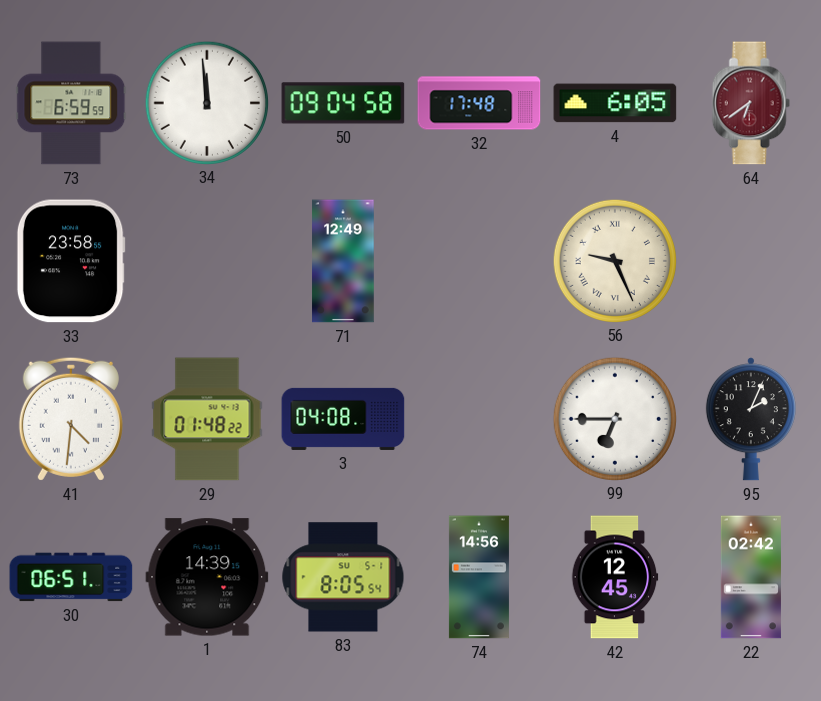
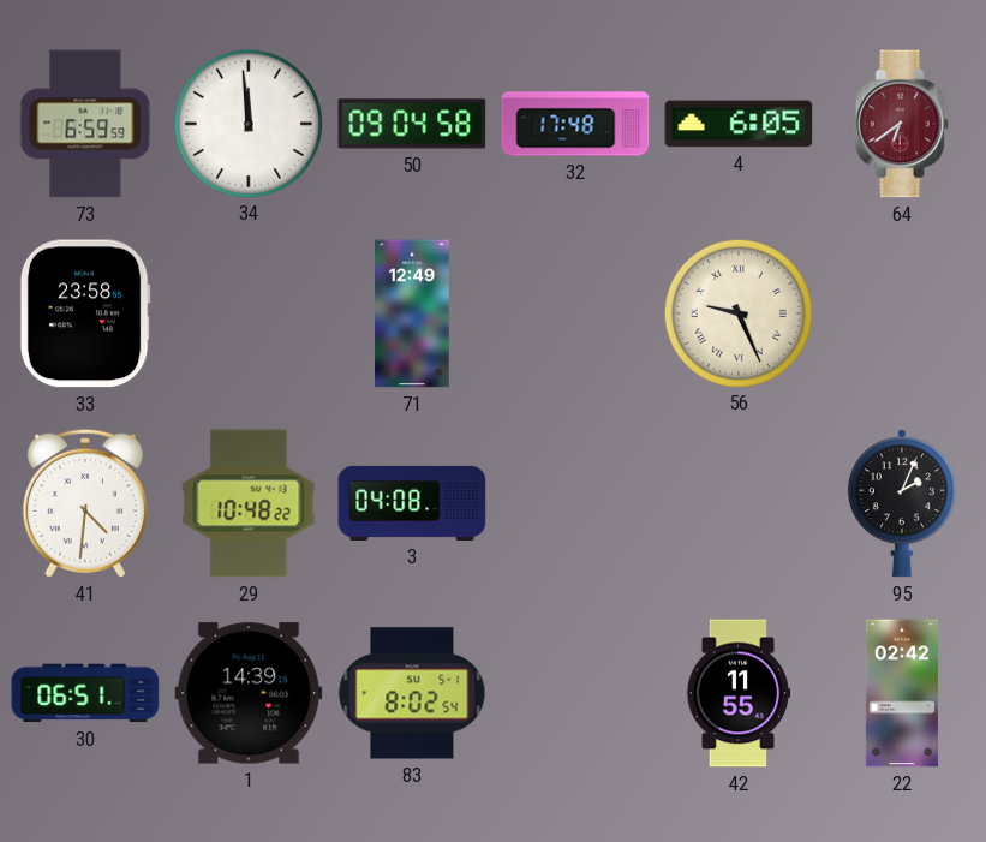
29: 01:48 -> 10:48 (249, 503)
99: 6:45 -> none (614, 418)
83: 8:05 -> 8:02 (412, 693)
74: 14:56 -> none (479, 577)
42: 12:45 -> 11:55 (739, 693)
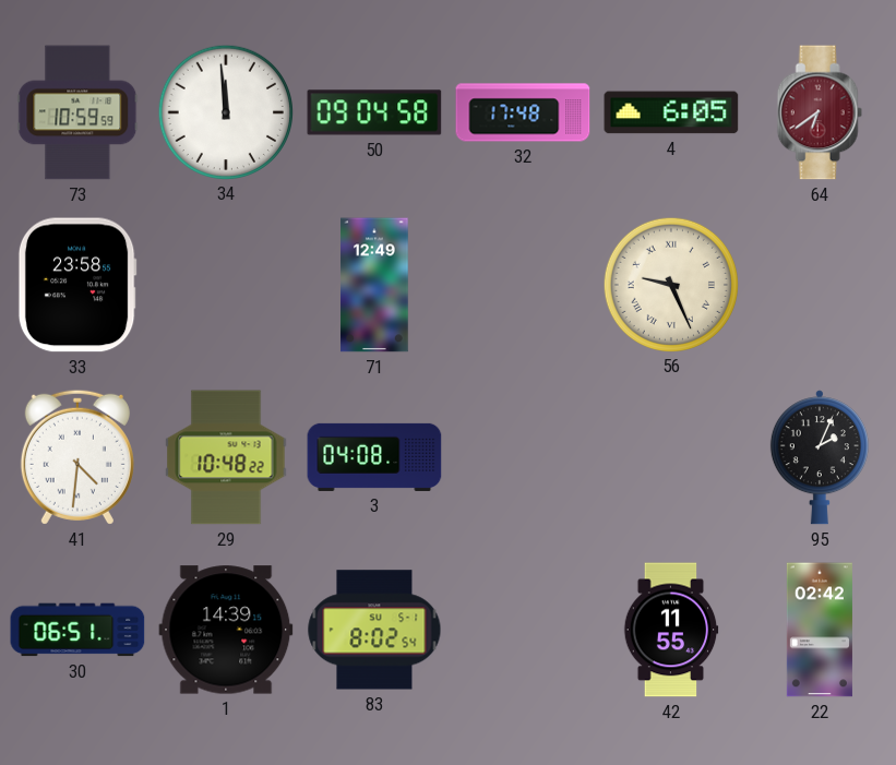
73: 6:59 -> 10:59 (77, 112)
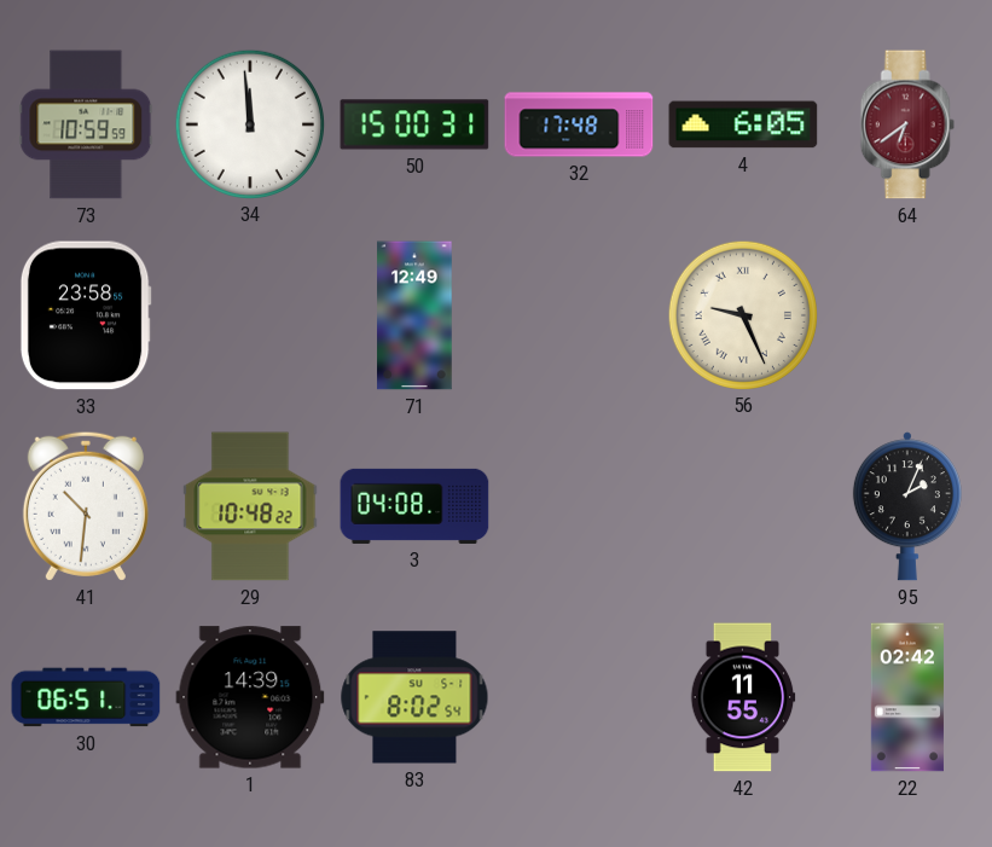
50: 09:04 -> 15:00 (414, 124)
41: 4:31 -> 10:31 (86, 506)
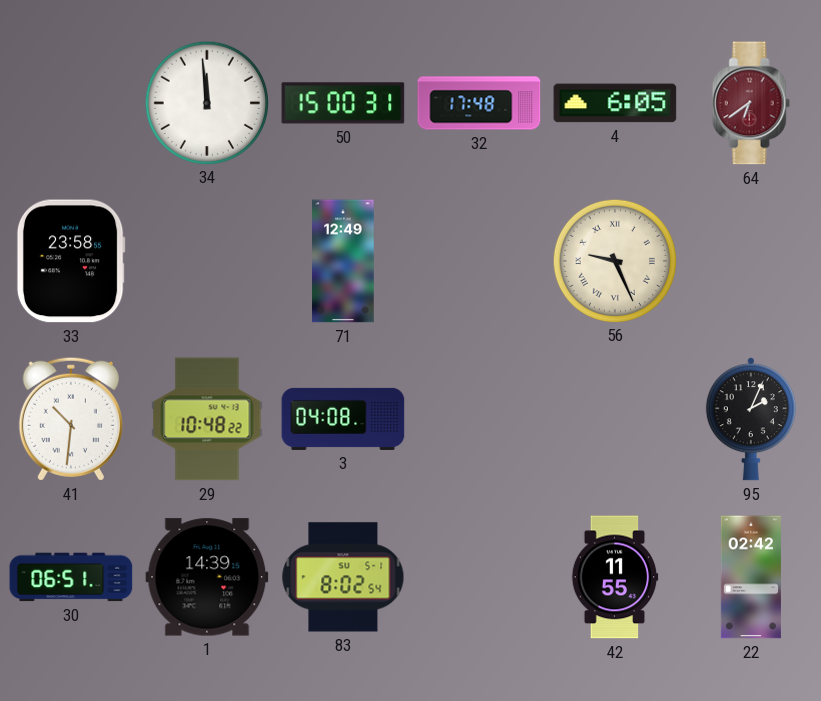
73: 10:59 -> none (86, 124)
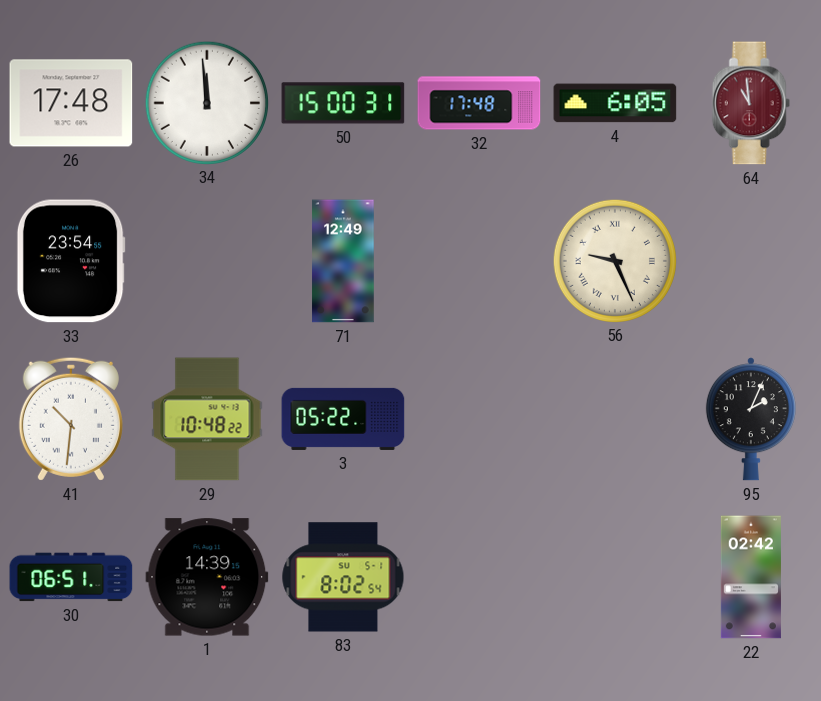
26: none -> 17:48 (71, 103)
64: 6:39 -> 10:59 (751, 103)
33: 23:58 -> 23:54 (71, 261)
3: 04:08 -> 05:22 (343, 419)
42: 11:55 -> none (615, 577)
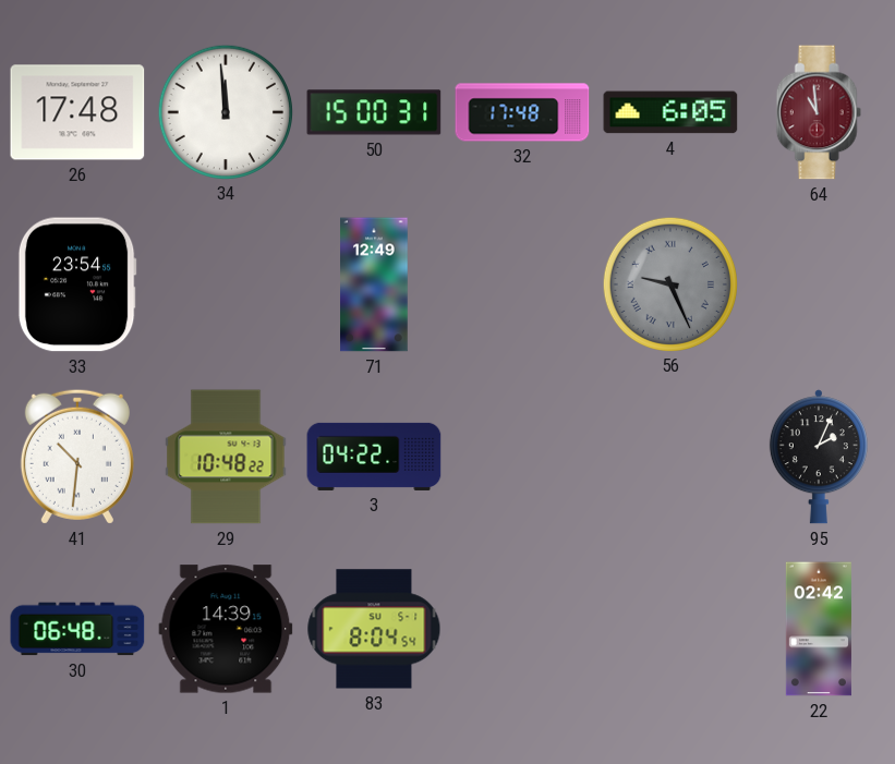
56 dial: cream -> grey (669, 283)
3: 05:22 -> 04:22 (374, 457)
30: 06:51 -> 06:48 (77, 629)
83: 8:02 -> 8:04 (374, 629)
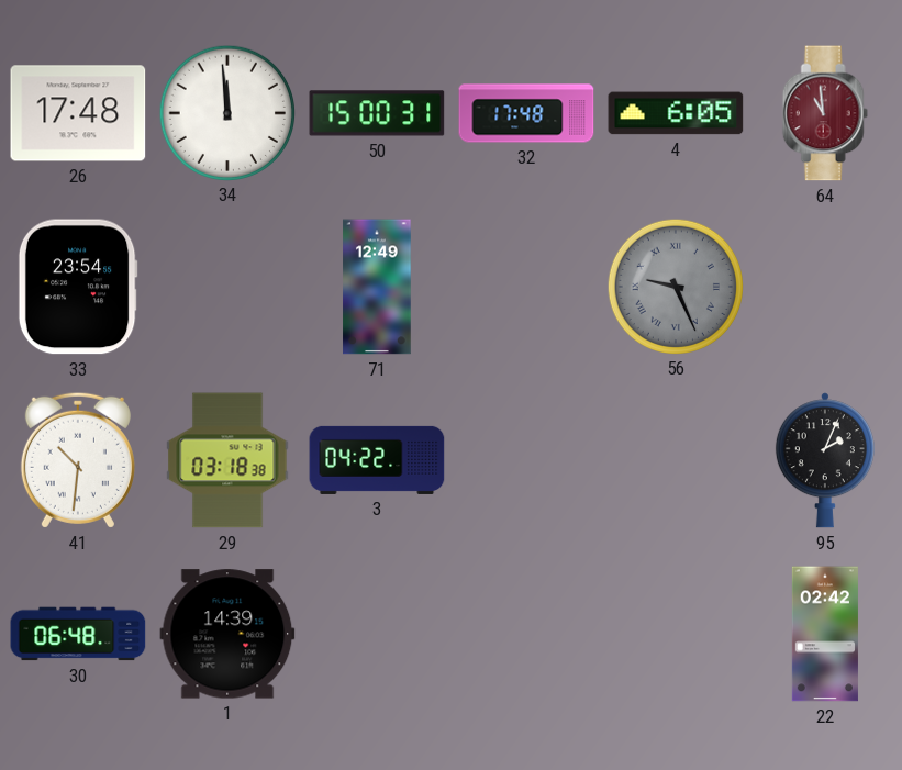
29: 10:48 -> 03:18 (227, 460)
83: 8:04 -> none (374, 629)
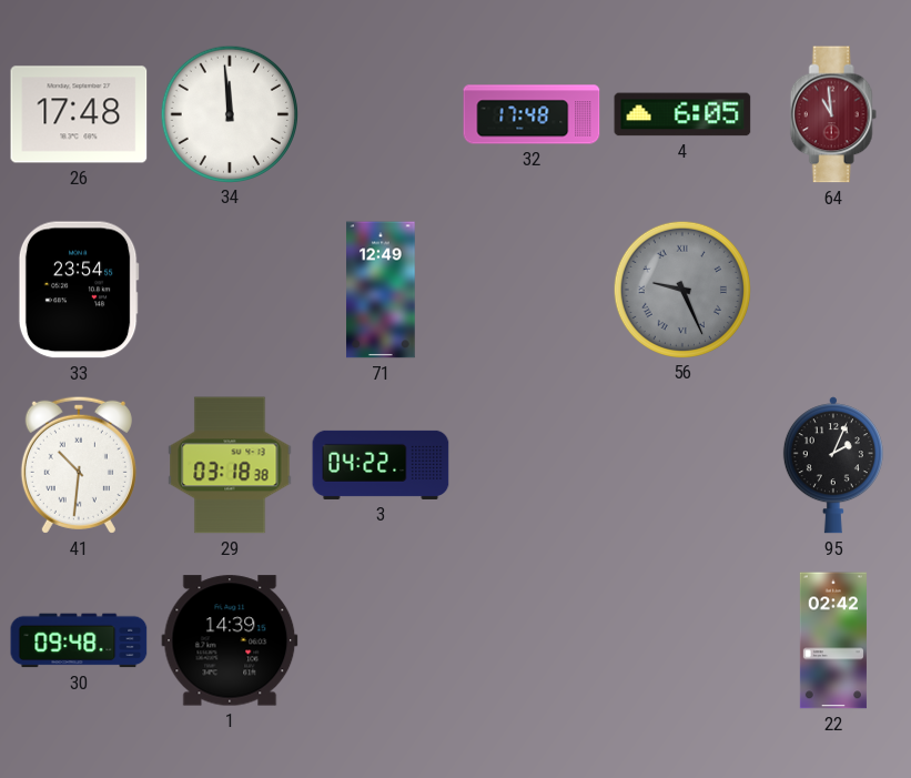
50: 15:00 -> none (377, 113)
30: 06:48 -> 09:48 (79, 640)
